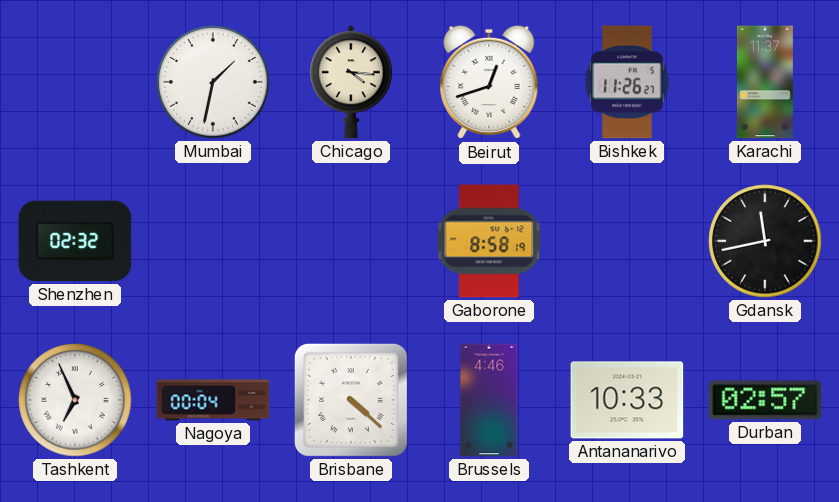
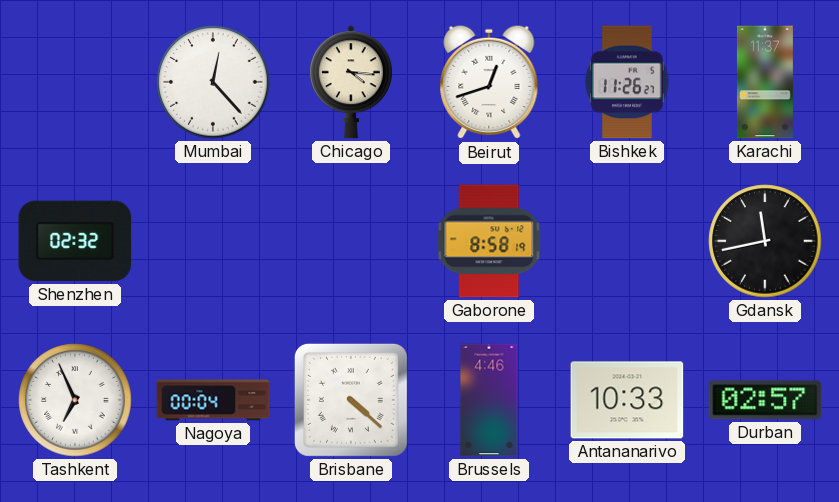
Mumbai: 1:32 -> 12:23 (213, 82)
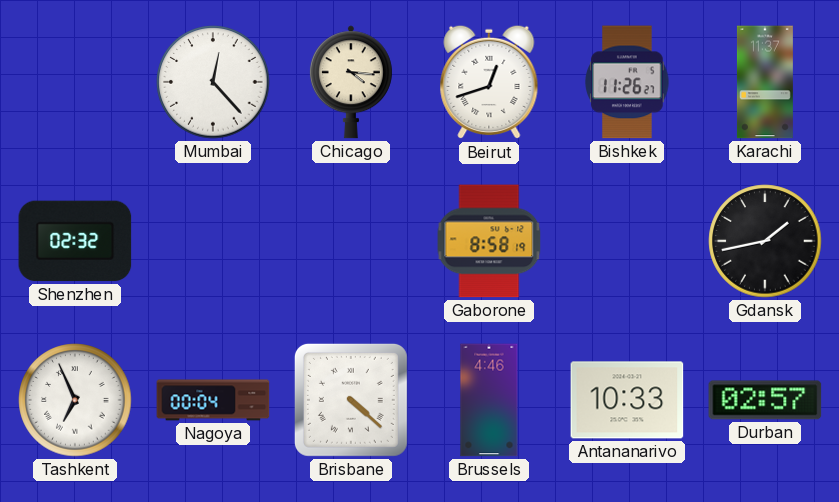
Gdansk: 11:43 -> 1:43 (765, 241)
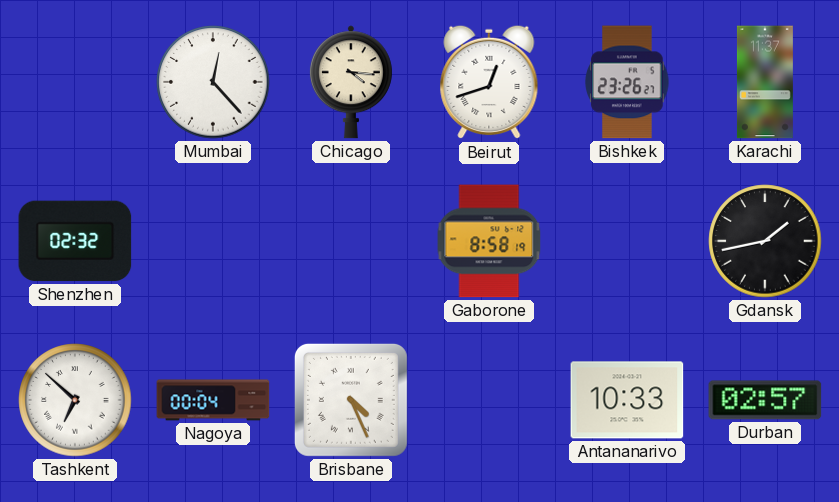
Bishkek: 11:26 -> 23:26 (627, 82)
Tashkent: 6:56 -> 6:52 (75, 400)
Brisbane: 4:22 -> 4:26 (351, 400)
Brussels: 4:46 -> none (489, 400)
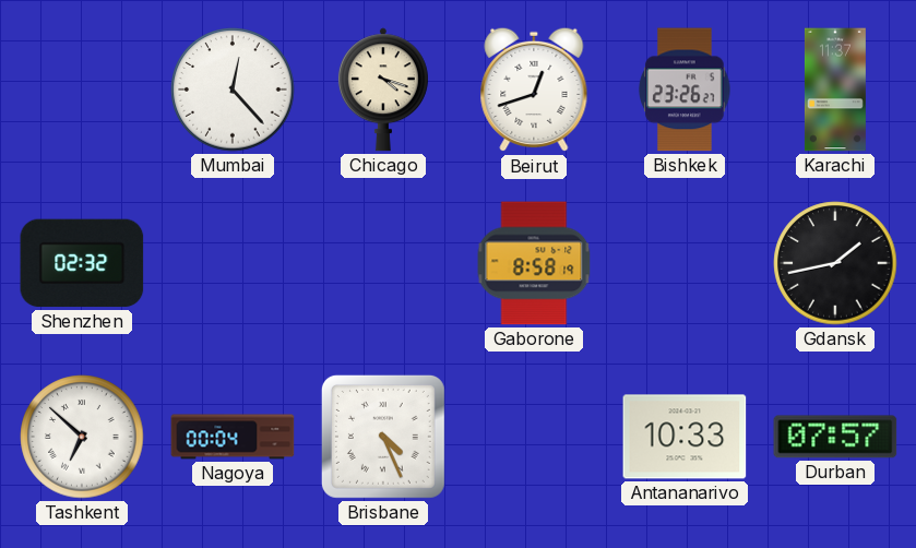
Chicago: 4:16 -> 4:18 (383, 90)
Durban: 02:57 -> 07:57 (835, 437)
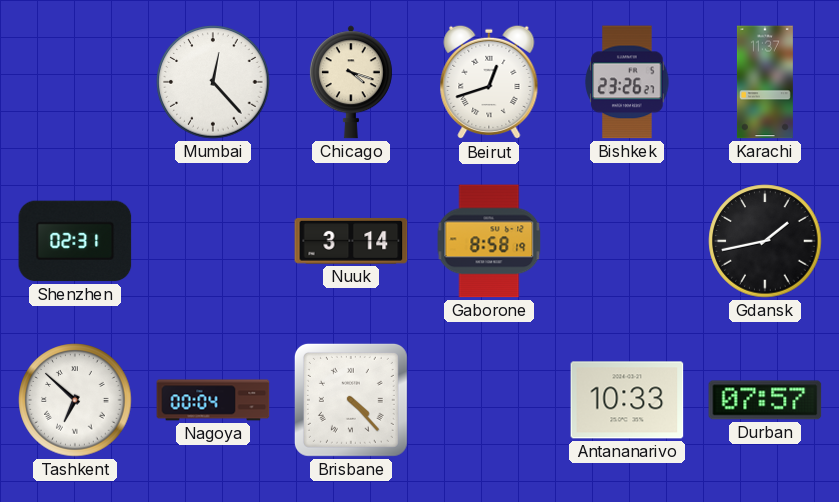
Shenzhen: 02:32 -> 02:31 (75, 241)
Nuuk: none -> 3:14 (351, 241)
Brisbane: 4:26 -> 4:23 (351, 400)
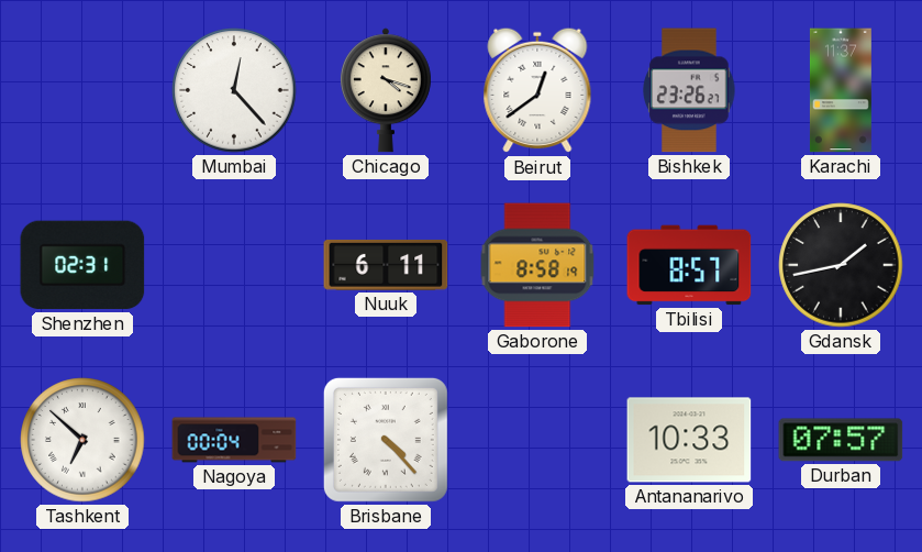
Beirut: 12:42 -> 12:39 (537, 90)
Nuuk: 3:14 -> 6:11 (386, 265)
Tbilisi: none -> 8:57 (689, 265)
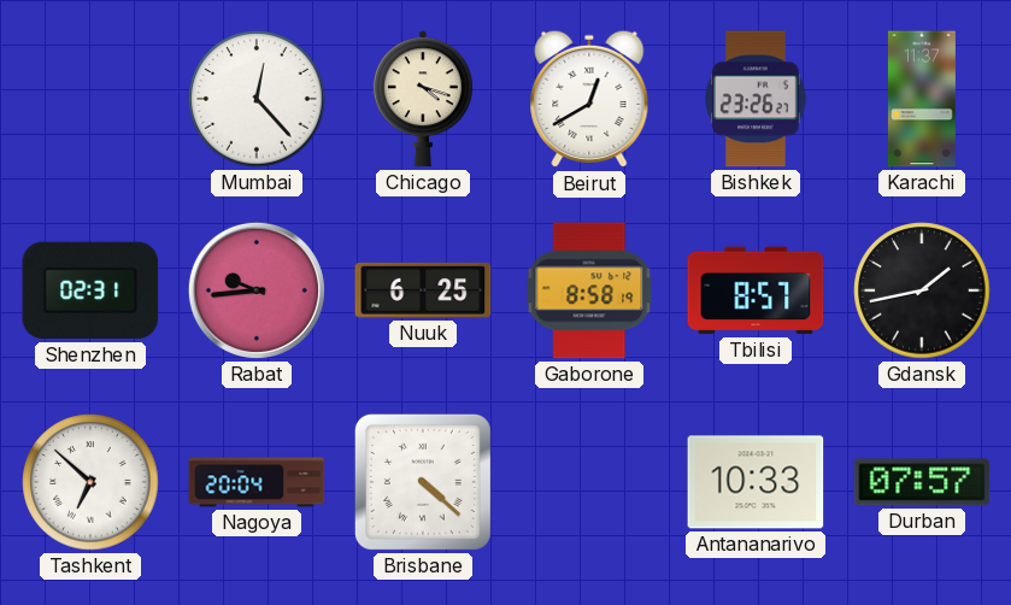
Beirut: 12:39 -> 12:40 (589, 99)
Rabat: none -> 9:44 (257, 290)
Nuuk: 6:11 -> 6:25 (423, 290)
Nagoya: 00:04 -> 20:04 (257, 482)
Brisbane: 4:23 -> 4:22 (423, 482)
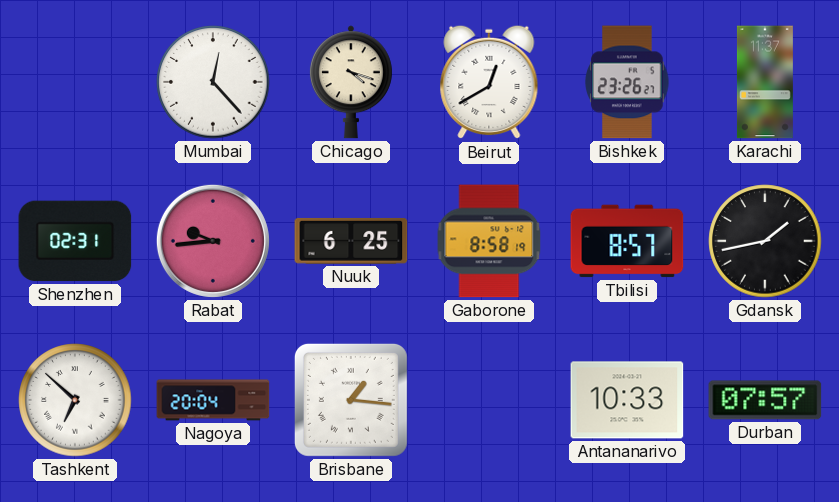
Brisbane: 4:22 -> 1:16 (351, 400)
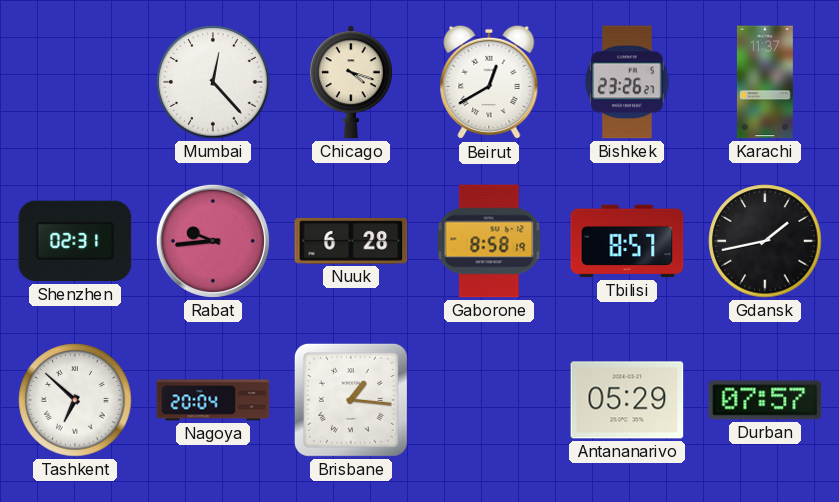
Nuuk: 6:25 -> 6:28 (351, 241)
Antananarivo: 10:33 -> 05:29 (627, 400)
